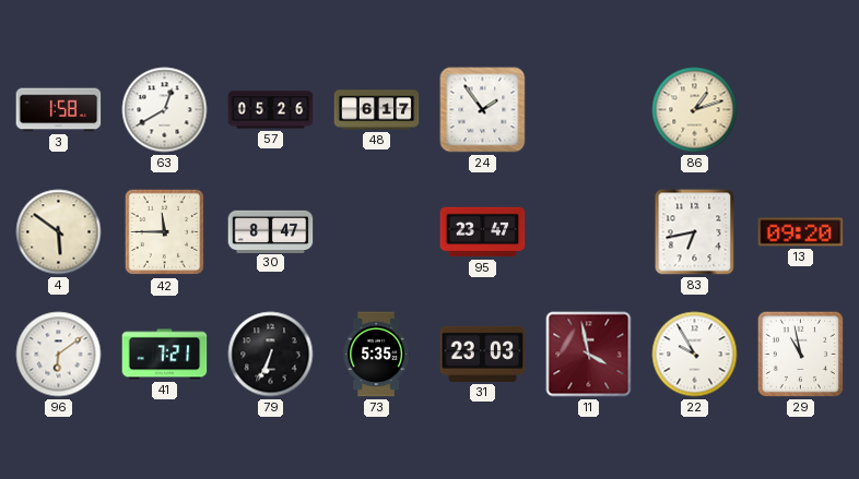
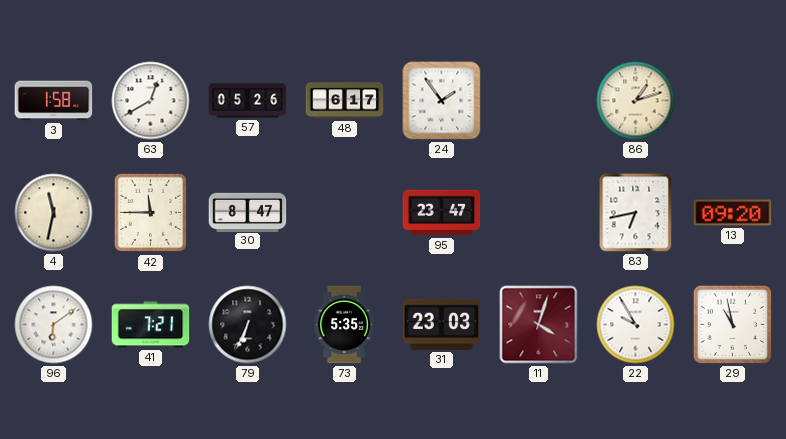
4: 5:51 -> 11:32 (54, 213)
11: 3:58 -> 4:03 (539, 325)
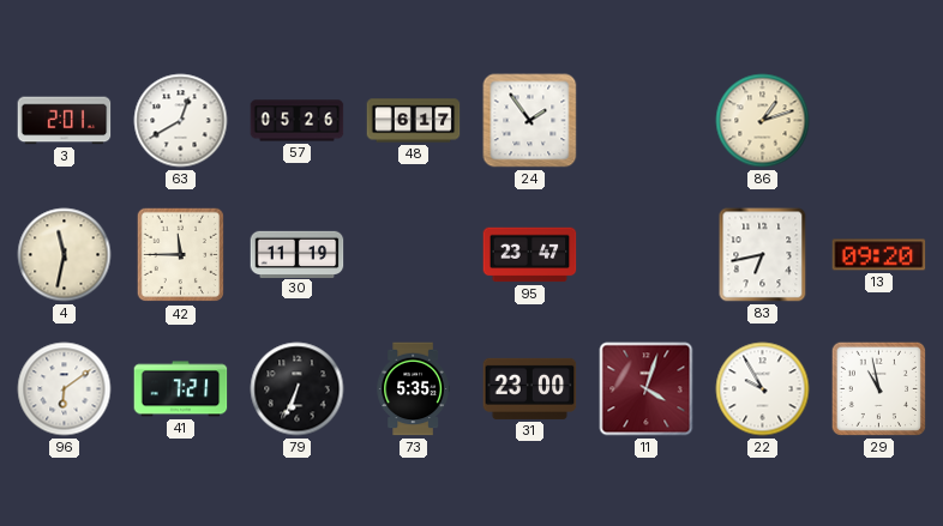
3: 1:58 -> 2:01 (65, 121)
30: 8:47 -> 11:19 (298, 254)
31: 23:03 -> 23:00 (530, 388)
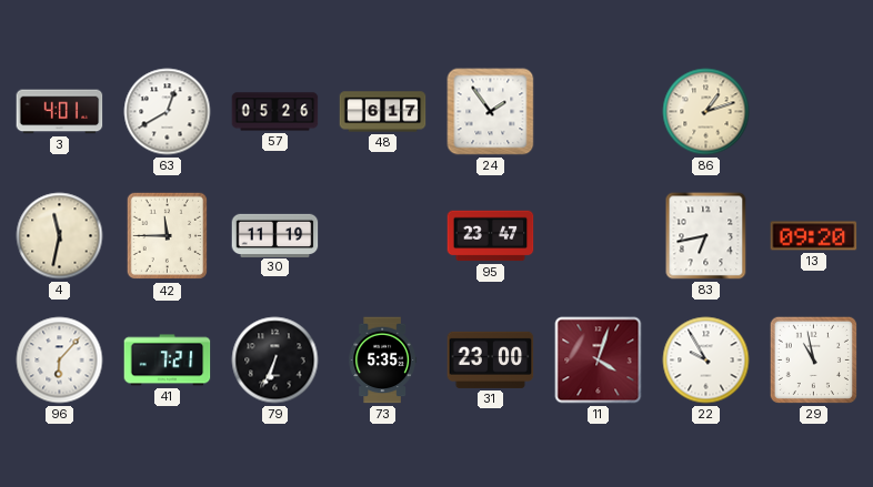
3: 2:01 -> 4:01 (60, 112)
96: 6:09 -> 6:07 (60, 361)
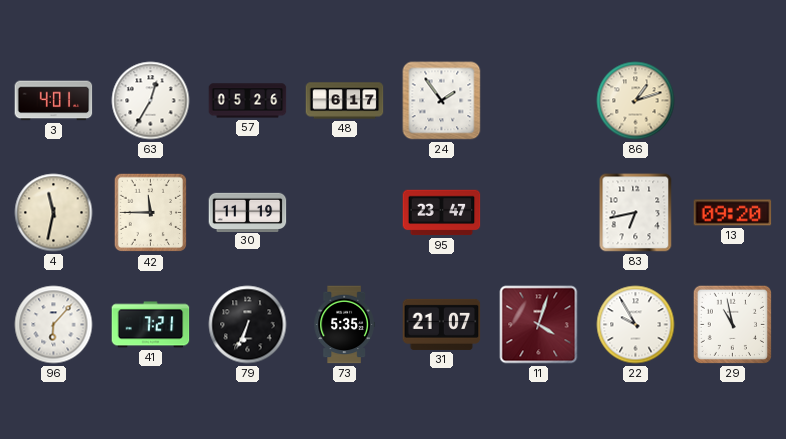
63: 12:40 -> 12:35 (151, 101)
31: 23:00 -> 21:07 (442, 324)
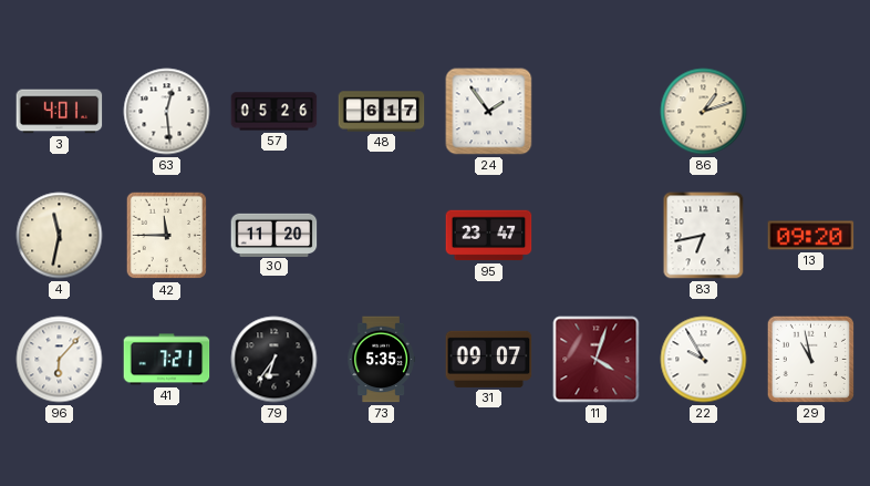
63: 12:35 -> 12:29 (167, 112)
30: 11:19 -> 11:20 (275, 235)
79: 6:34 -> 6:36 (275, 360)
31: 21:07 -> 09:07 (489, 359)
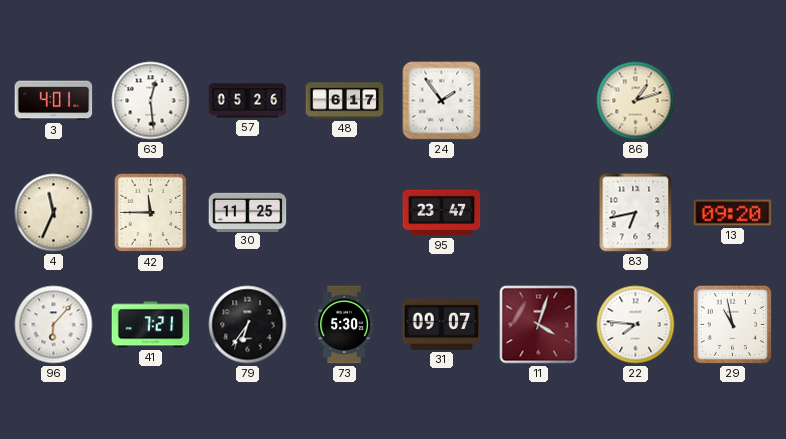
4: 11:32 -> 11:34 (54, 213)
30: 11:20 -> 11:25 (248, 212)
73: 5:35 -> 5:30 (344, 325)
22: 9:55 -> 7:46 (636, 325)
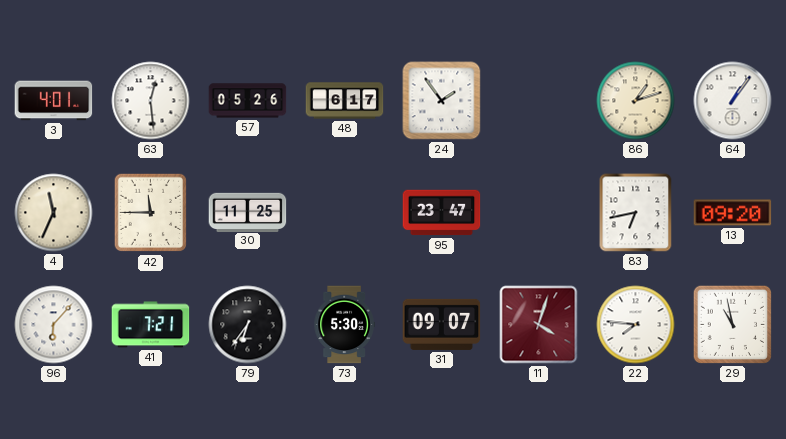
64: none -> 1:06 (733, 101)
